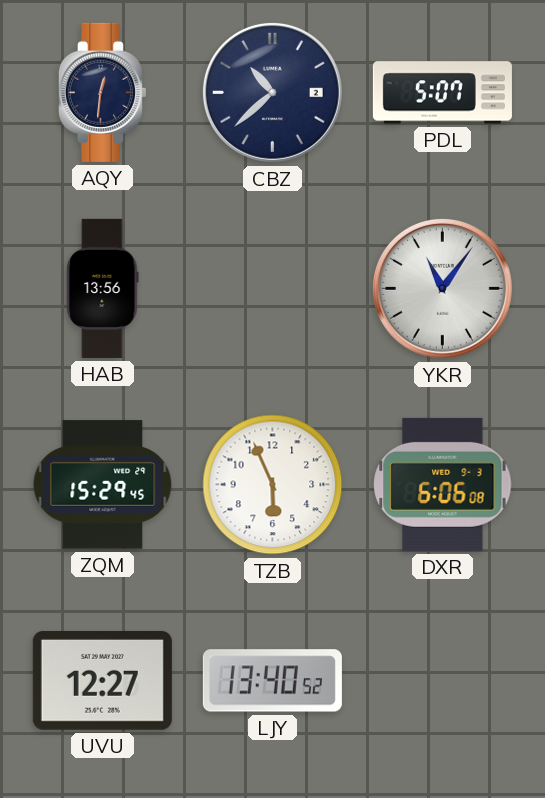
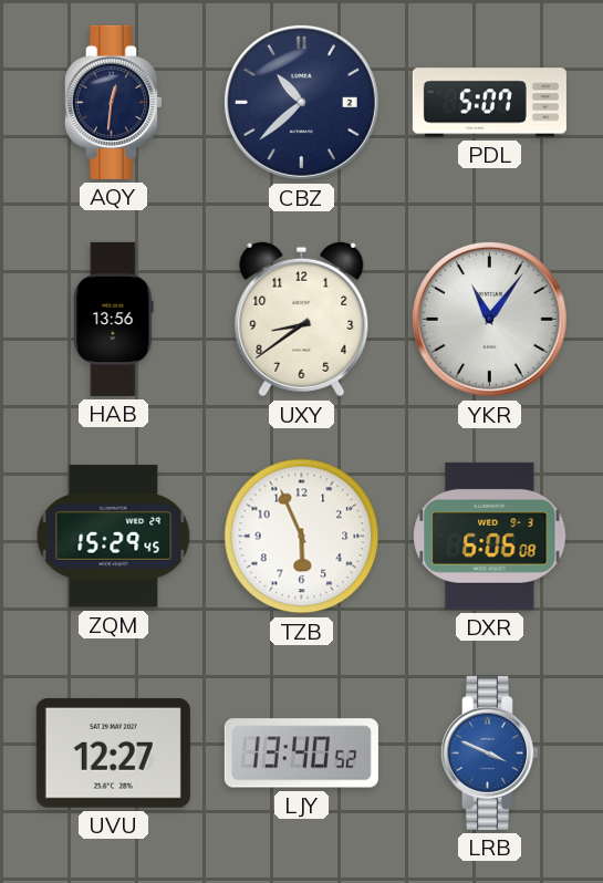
UXY: none -> 8:39 (302, 320)
LRB: none -> 3:49 (489, 752)
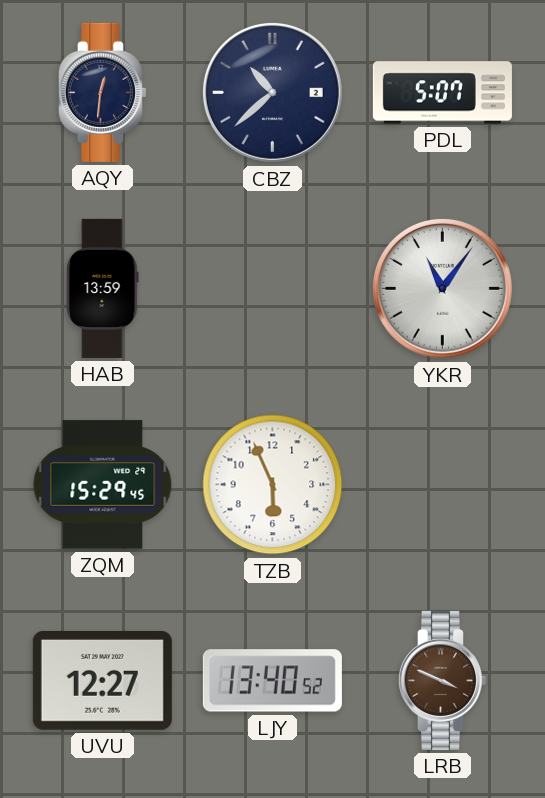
HAB: 13:56 -> 13:59 (103, 288)
UXY: 8:39 -> none (302, 320)
DXR: 6:06 -> none (490, 536)
LRB dial: blue -> brown (442, 680)
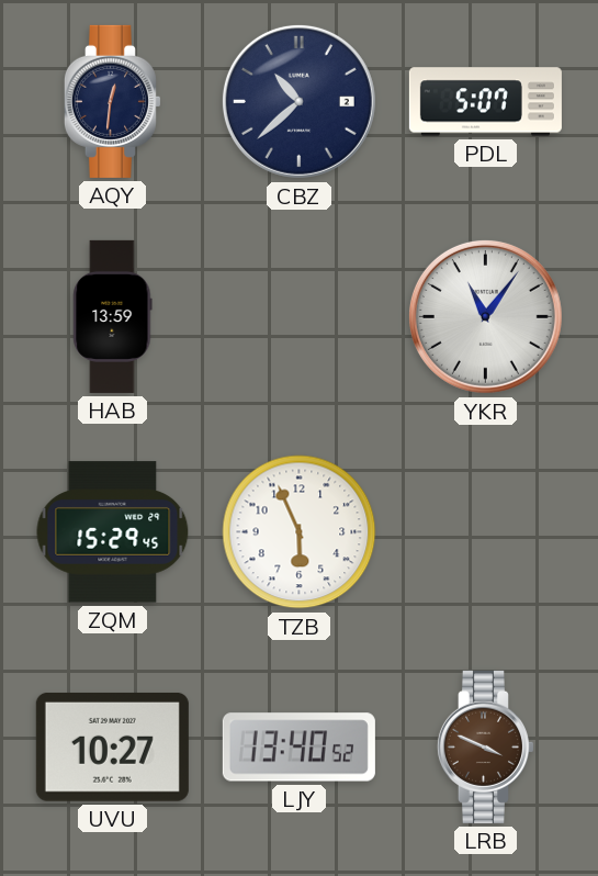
UVU: 12:27 -> 10:27 (112, 746)
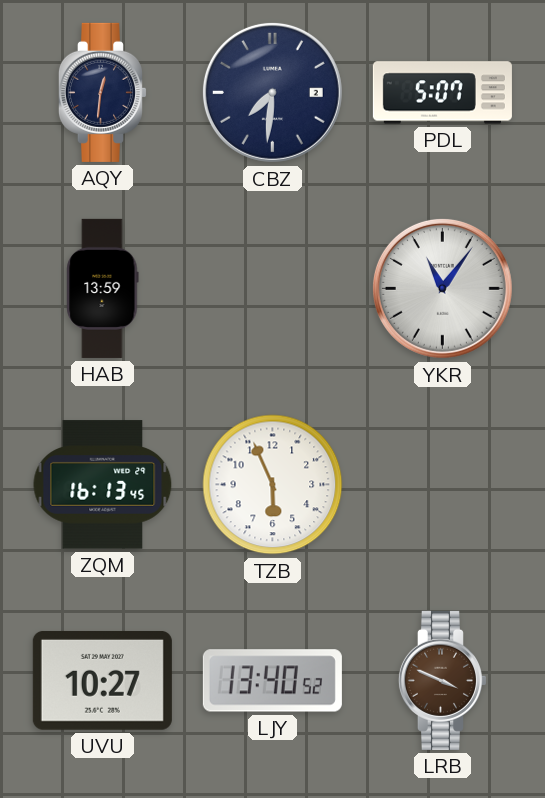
CBZ: 10:38 -> 7:31 (272, 92)
ZQM: 15:29 -> 16:13 (103, 485)
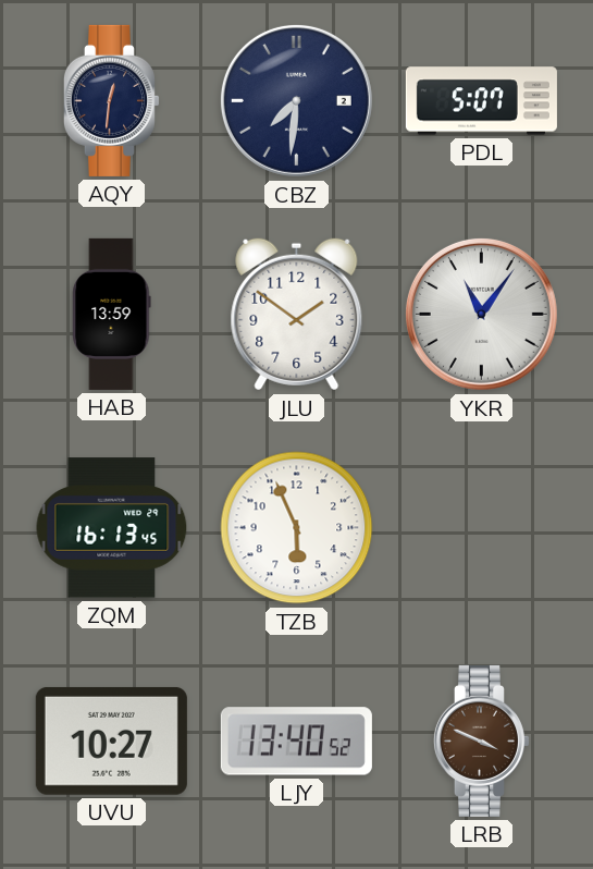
JLU: none -> 1:51 (297, 315)
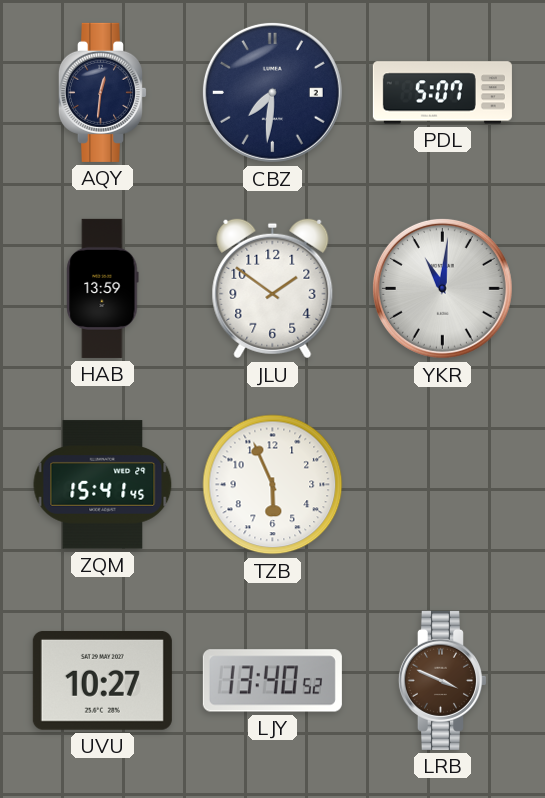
YKR: 11:06 -> 11:01 (442, 288)
ZQM: 16:13 -> 15:41 (103, 485)
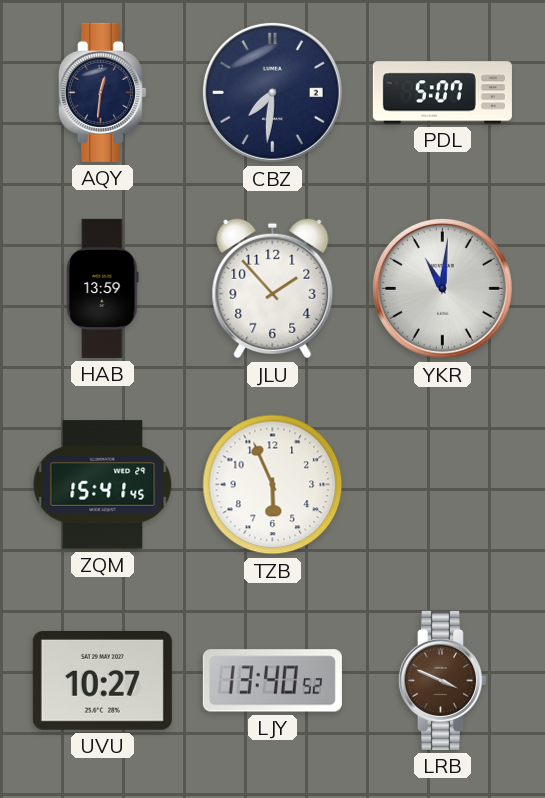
JLU: 1:51 -> 1:53 (273, 289)
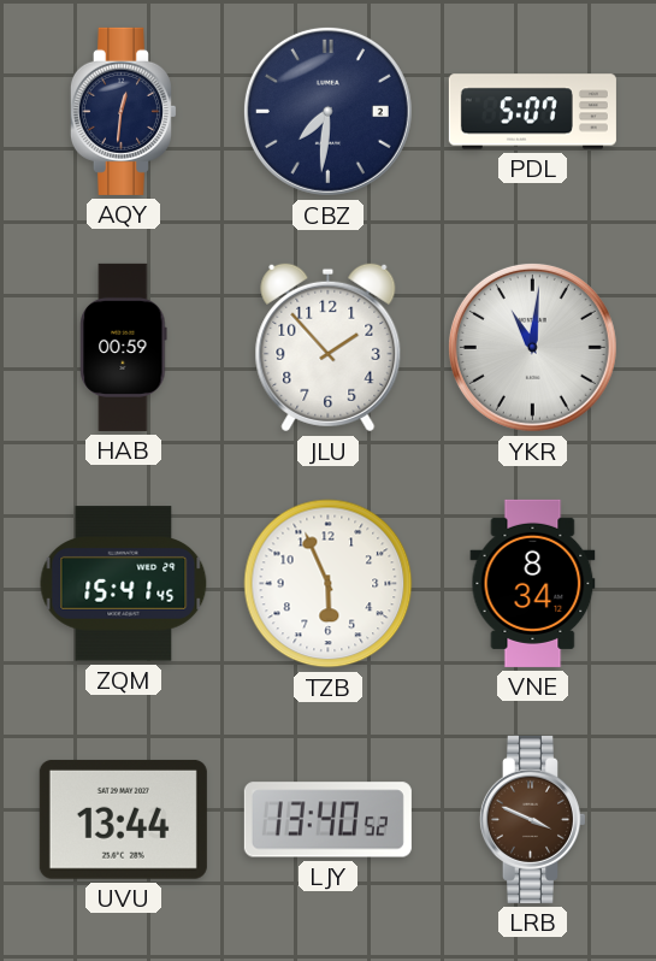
HAB: 13:59 -> 00:59 (124, 347)
VNE: none -> 8:34 (533, 583)
UVU: 10:27 -> 13:44 (123, 819)
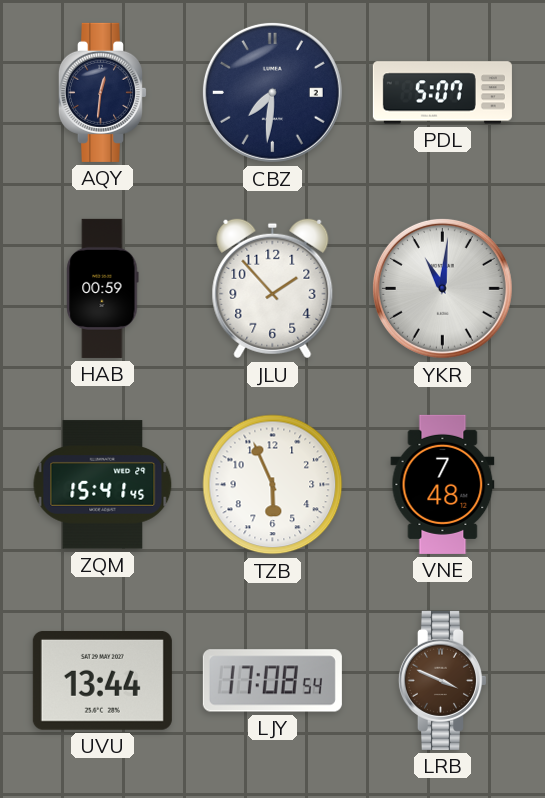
VNE: 8:34 -> 7:48 (443, 484)
LJY: 13:40 -> 17:08 (272, 681)
